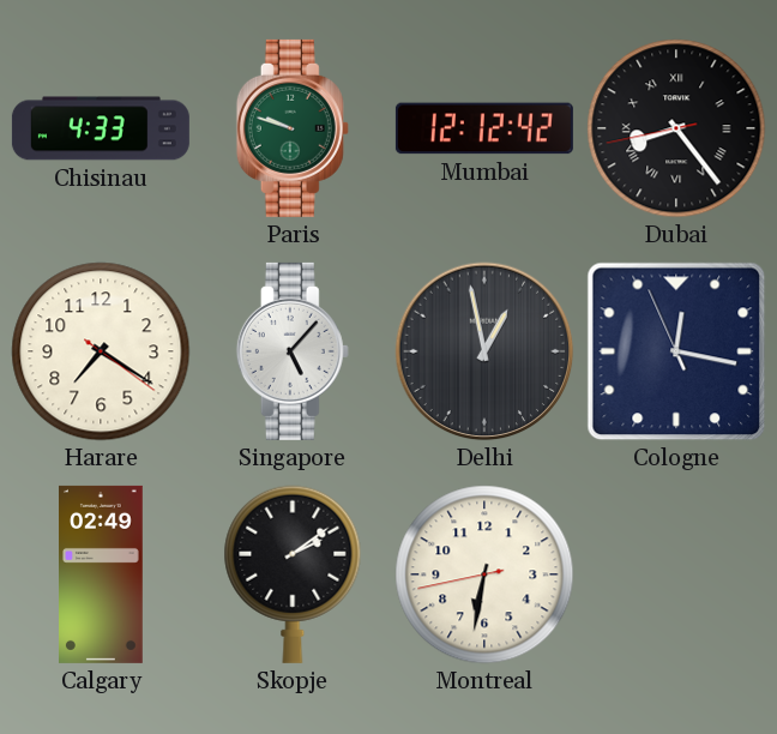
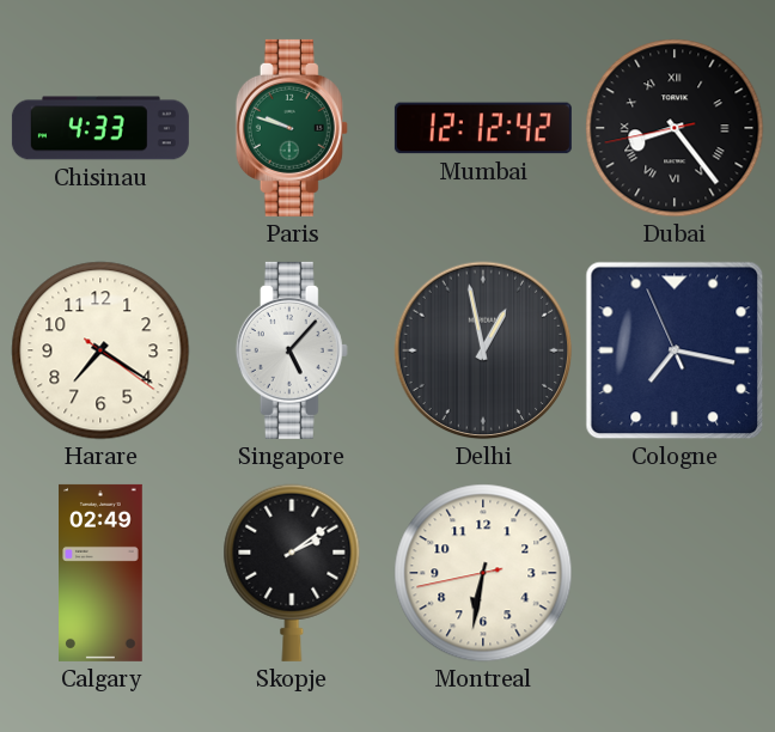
Cologne: 12:16 -> 7:16 (675, 350)
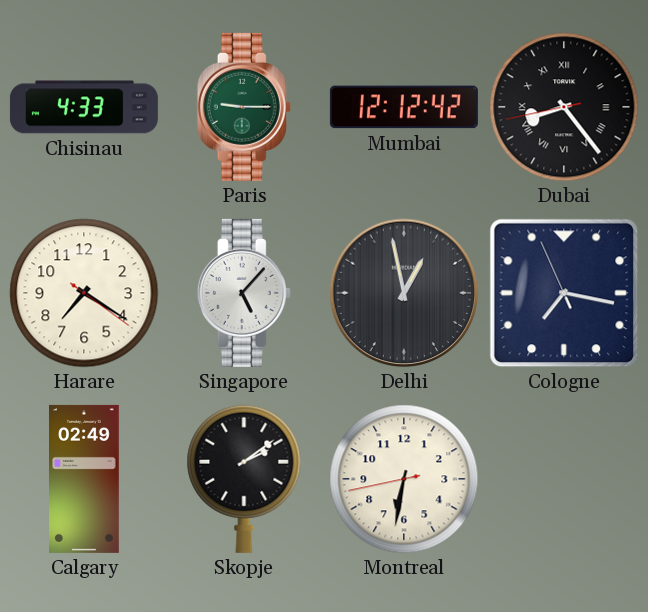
Paris: 9:48 -> 9:15 (244, 107)
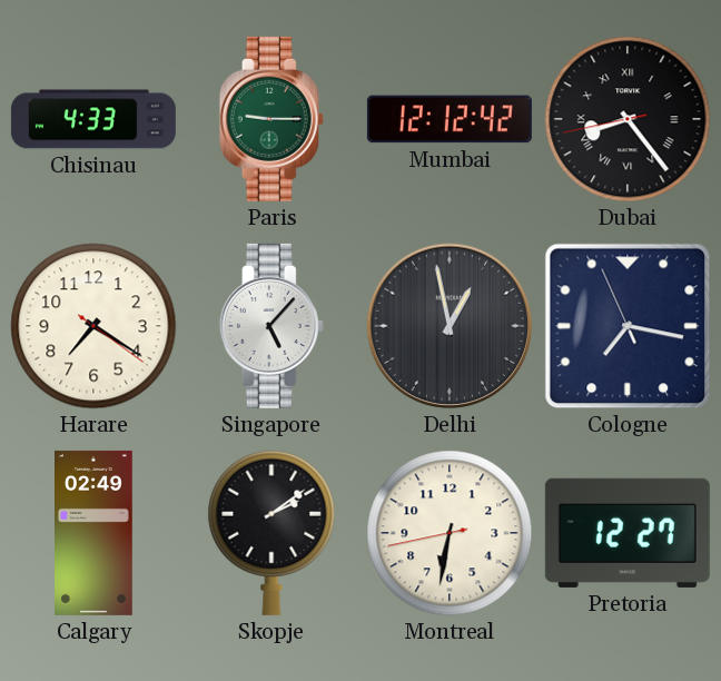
Pretoria: none -> 12:27 (628, 533)
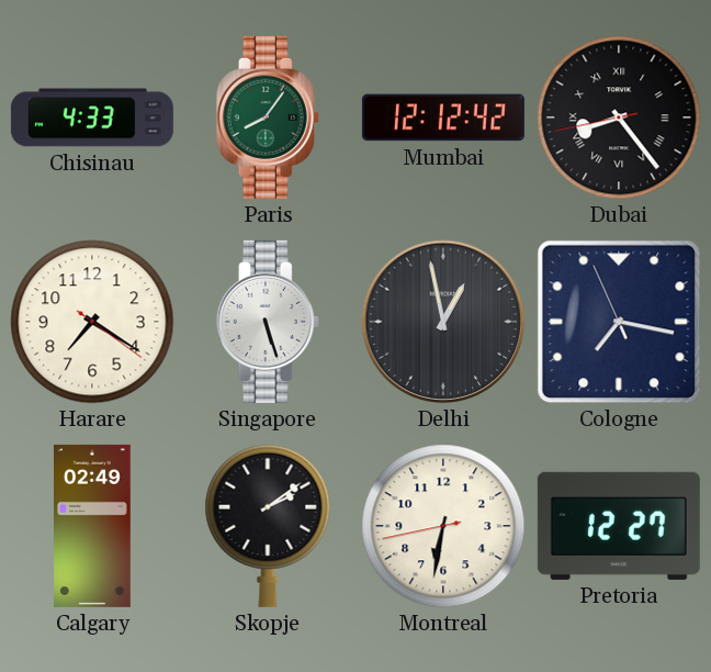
Paris: 9:15 -> 8:06 (268, 117)
Singapore: 5:07 -> 5:27 (268, 322)
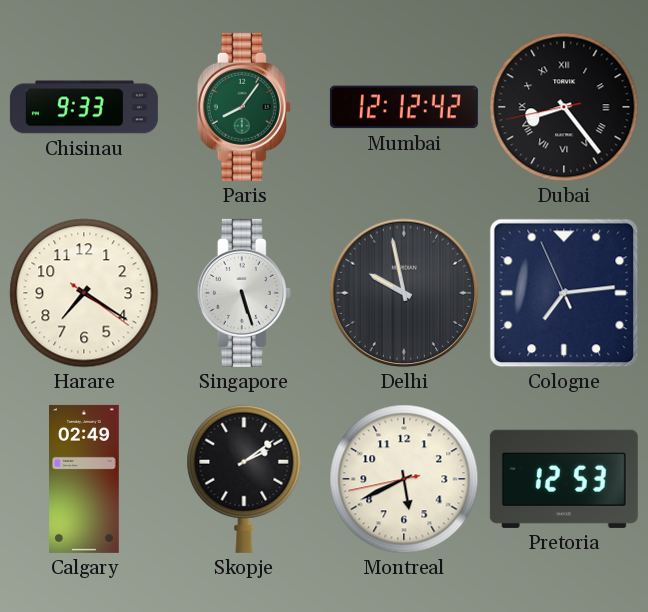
Chisinau: 4:33 -> 9:33 (84, 107)
Delhi: 12:58 -> 9:58 (404, 293)
Cologne: 7:16 -> 7:13 (564, 293)
Montreal: 6:31 -> 5:40 (404, 479)
Pretoria: 12:27 -> 12:53 (564, 479)
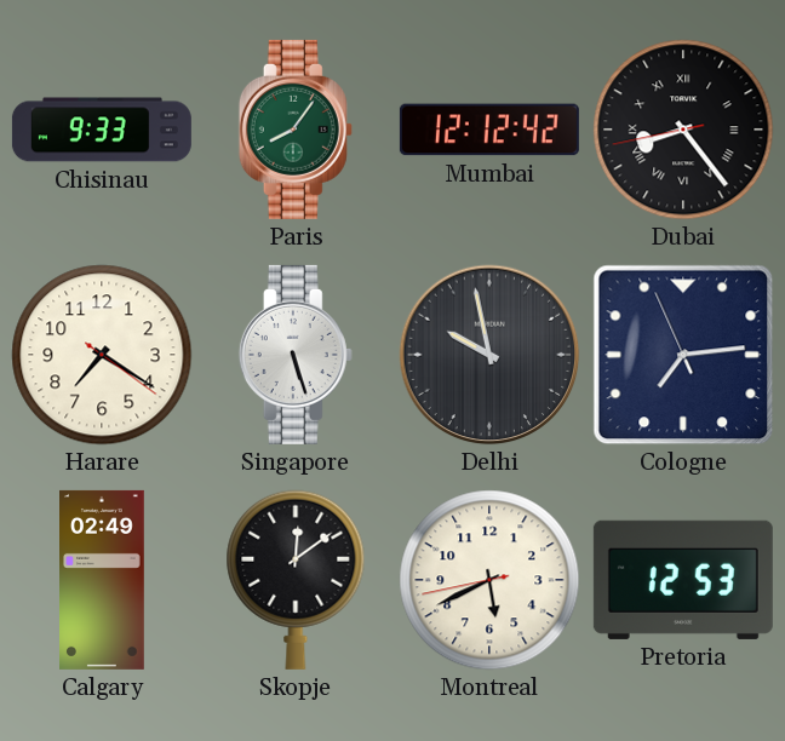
Skopje: 2:09 -> 12:09 (296, 580)
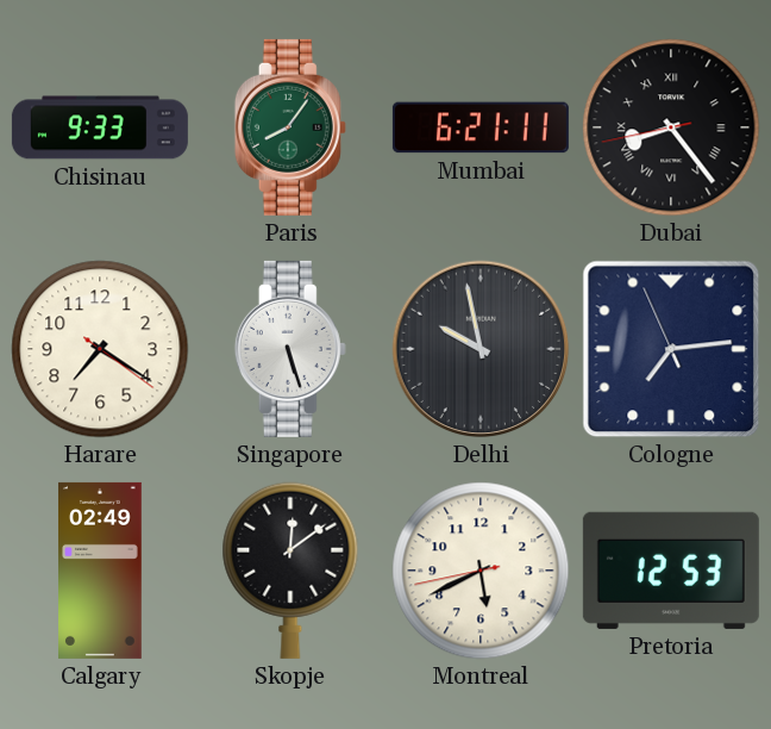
Mumbai: 12:12 -> 6:21 (481, 127)
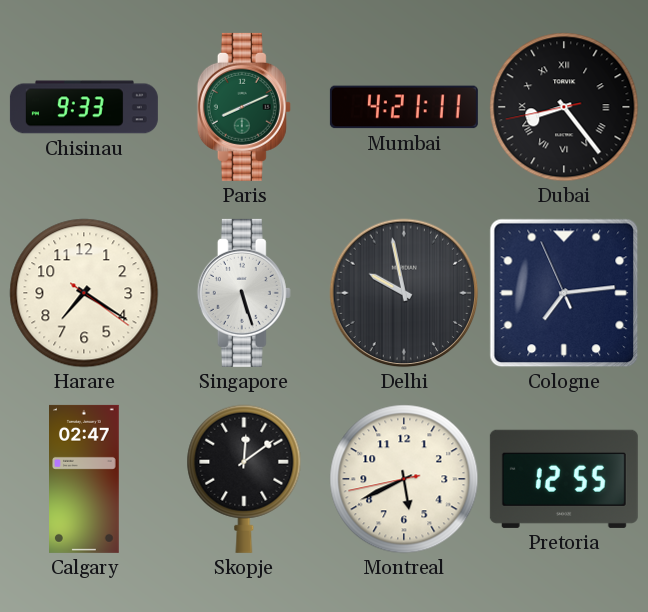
Paris: 8:06 -> 8:11 (244, 107)
Mumbai: 6:21 -> 4:21 (404, 107)
Calgary: 02:49 -> 02:47 (85, 479)
Pretoria: 12:53 -> 12:55 (564, 479)
